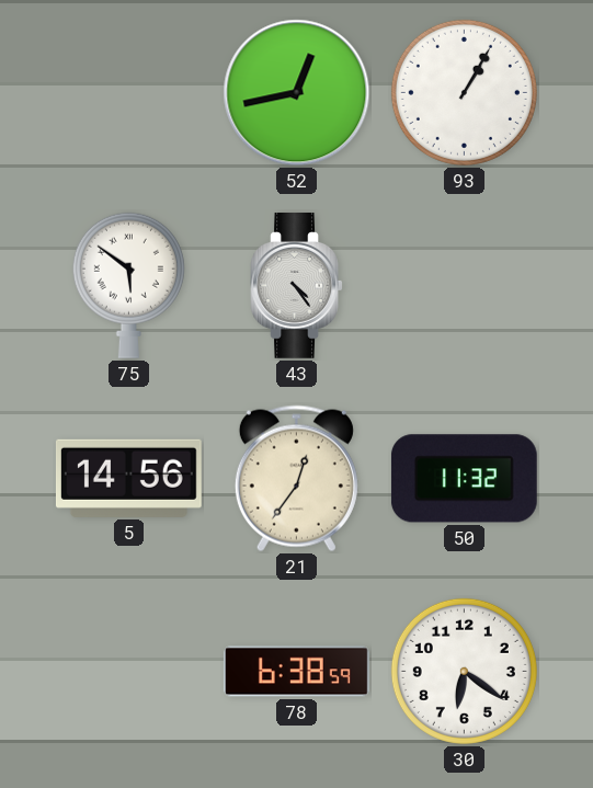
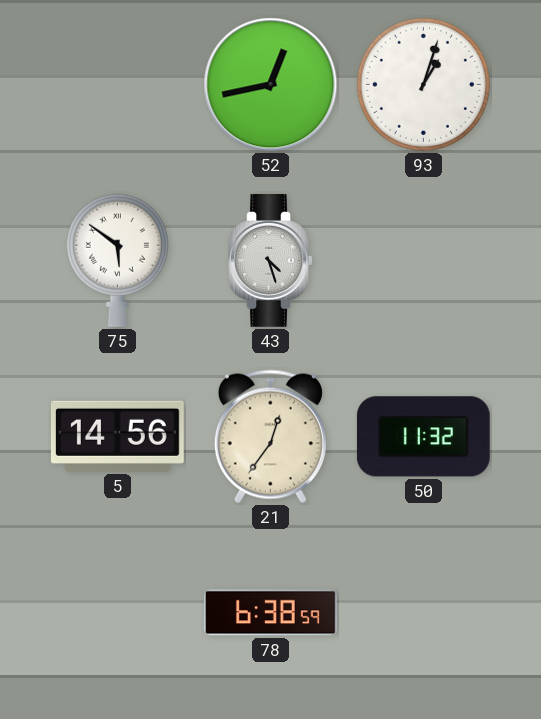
93: 1:05 -> 1:03 (423, 84)
43: 4:24 -> 4:27 (271, 261)
30: 6:21 -> none (464, 671)
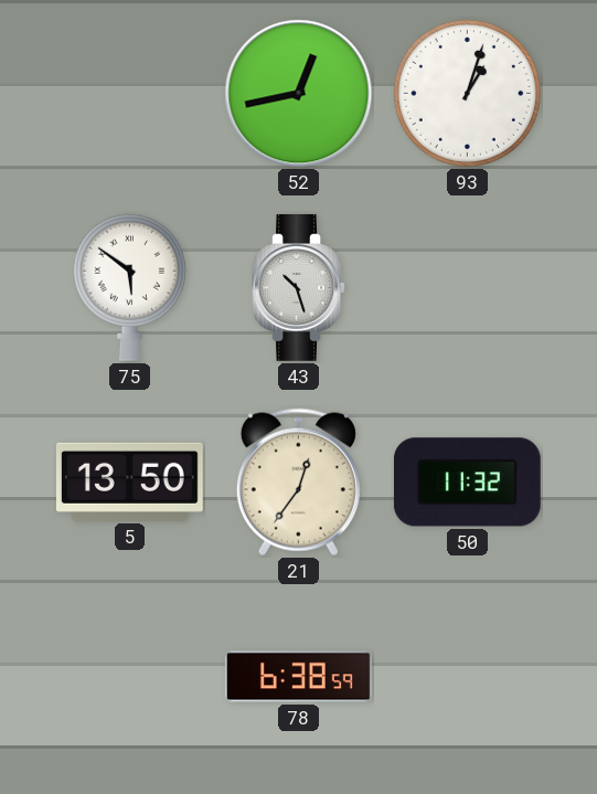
43: 4:27 -> 10:27 (299, 288)
5: 14:56 -> 13:50 (129, 481)
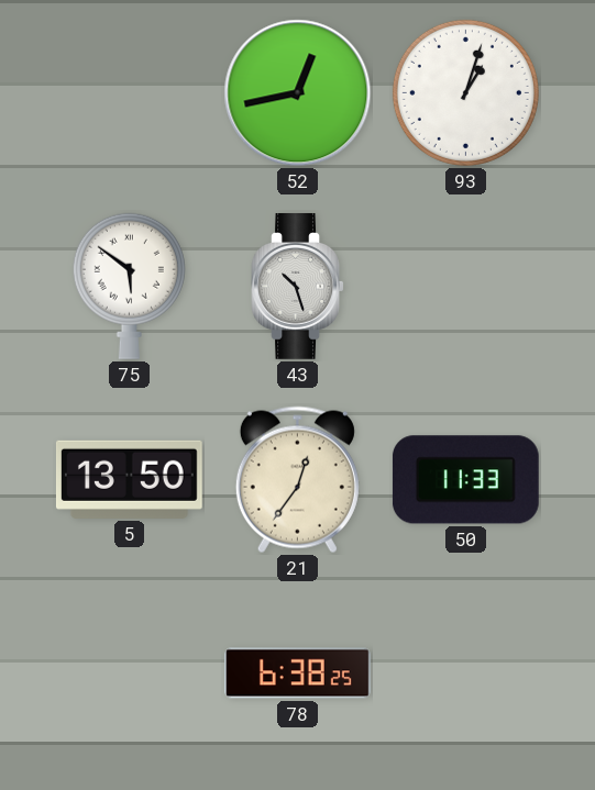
50: 11:32 -> 11:33 (465, 480)
78: 6:38:59 -> 6:38:25 (298, 674)
